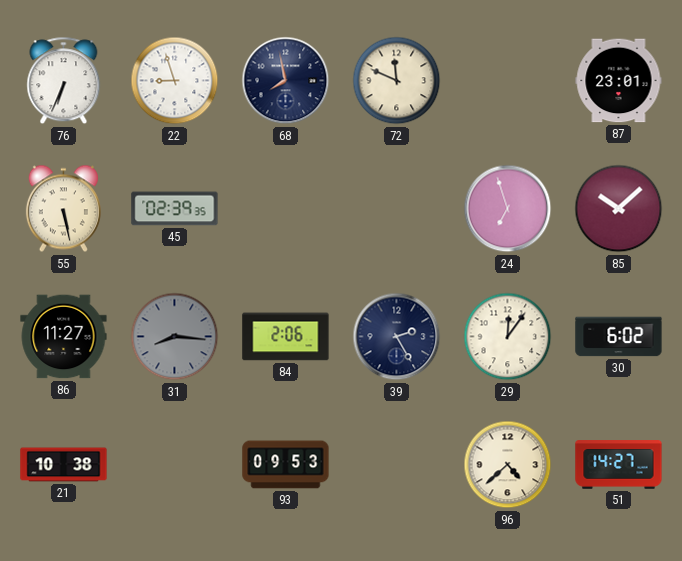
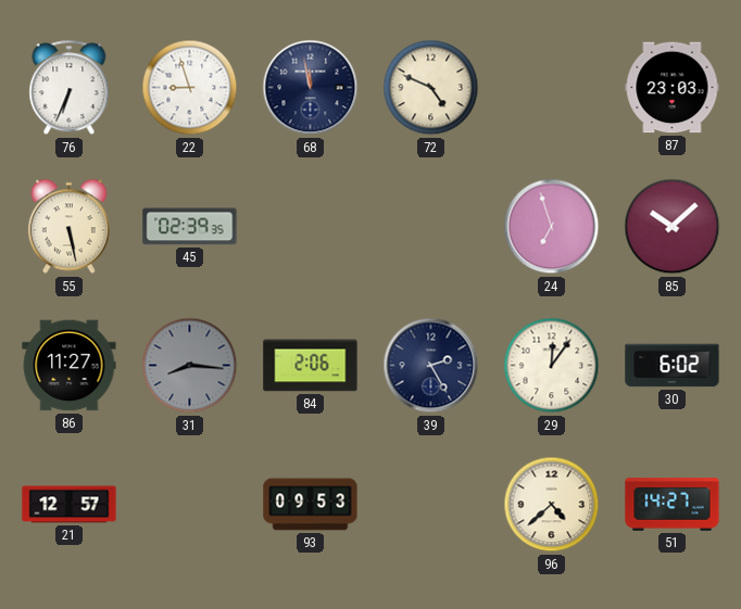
68: 7:58 -> 11:58 (311, 88)
72: 11:49 -> 4:49 (431, 88)
87: 23:01 -> 23:03 (673, 88)
21: 10:38 -> 12:57 (70, 505)
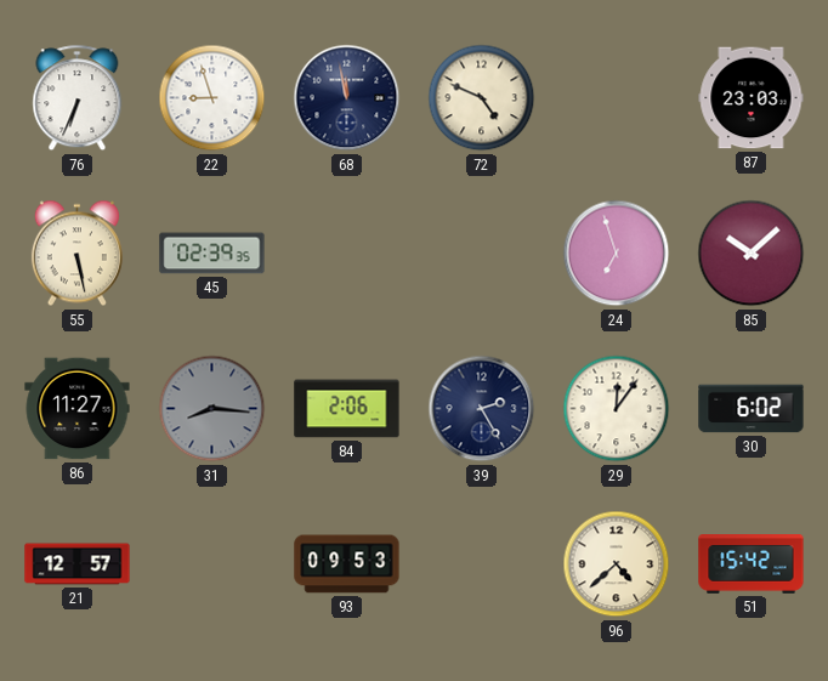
51: 14:27 -> 15:42 (752, 564)
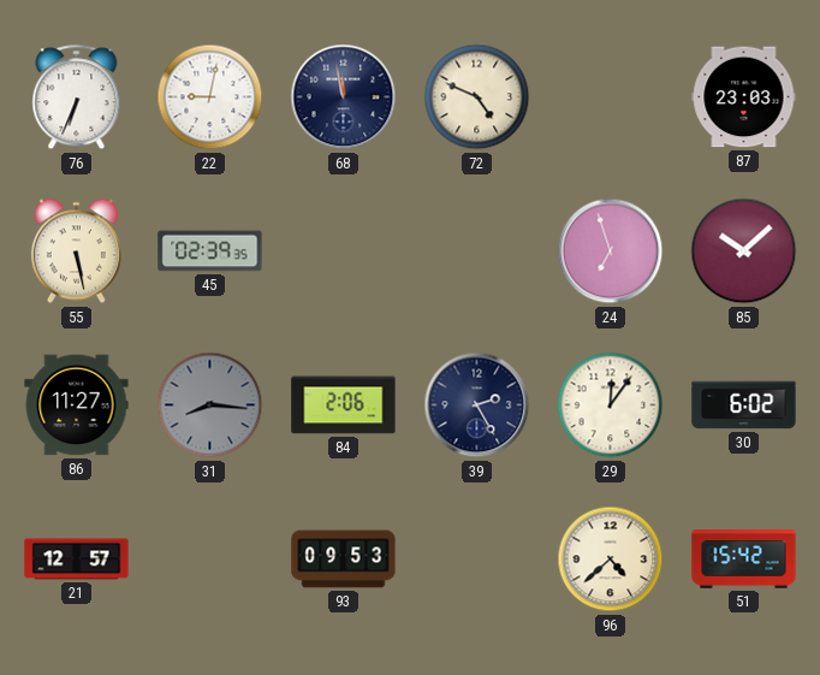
22: 8:57 -> 9:02 (210, 97)
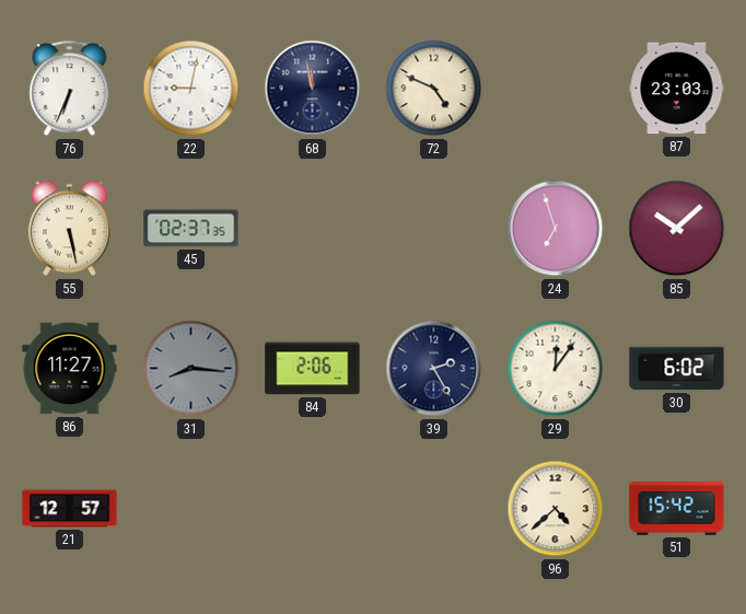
45: 02:39 -> 02:37 (191, 229)
93: 09:53 -> none (344, 559)
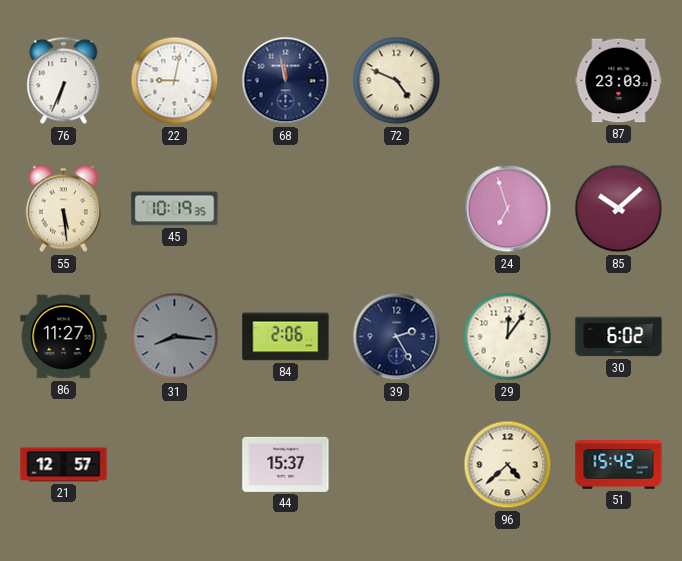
55: 5:28 -> 5:29 (63, 209)
45: 02:37 -> 10:19 (175, 209)
44: none -> 15:37 (286, 464)
